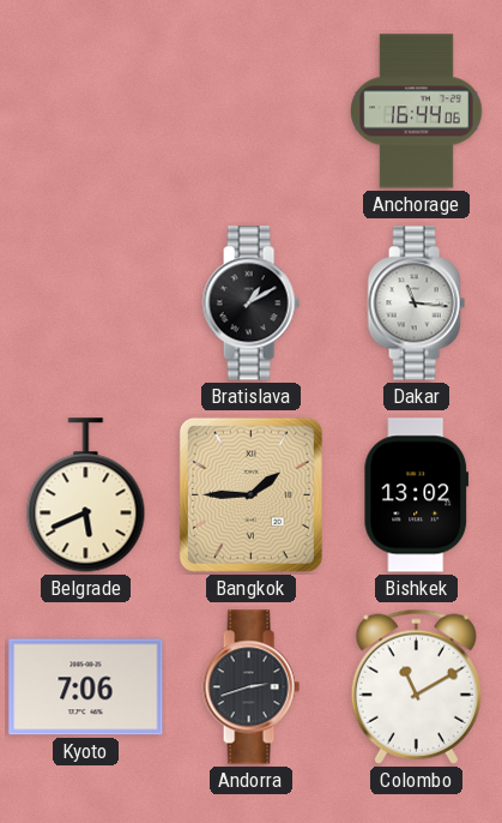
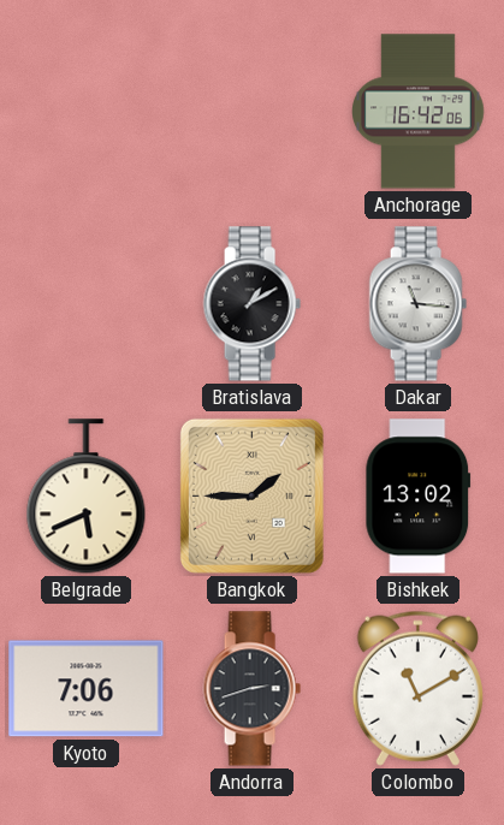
Anchorage: 16:44 -> 16:42 (419, 112)
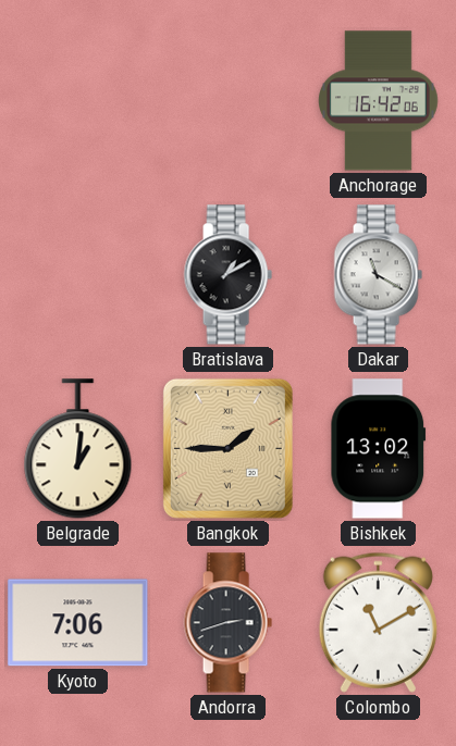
Dakar: 11:16 -> 11:20 (378, 275)
Belgrade: 5:41 -> 1:01 (78, 449)
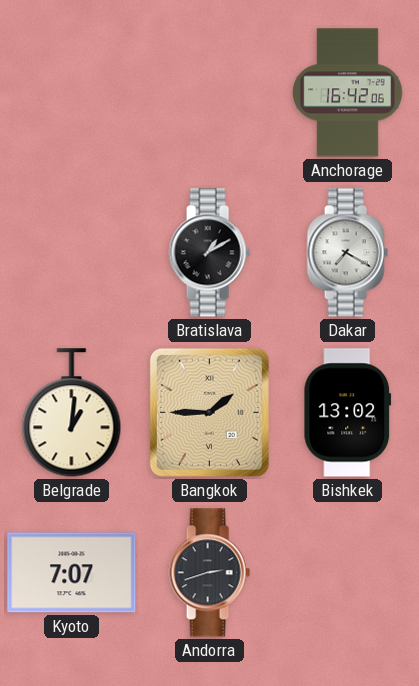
Dakar: 11:20 -> 7:20 (347, 253)
Kyoto: 7:06 -> 7:07 (72, 573)
Colombo: 11:10 -> none (378, 622)
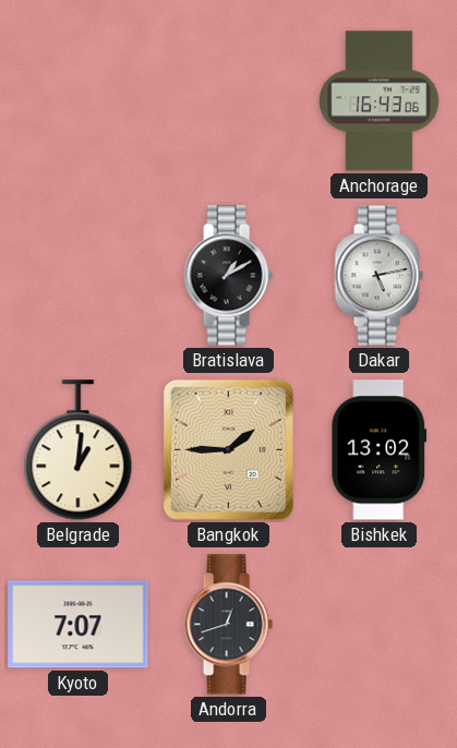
Anchorage: 16:42 -> 16:43 (380, 101)
Dakar: 7:20 -> 5:13 (378, 276)
Andorra: 2:42 -> 12:42 (228, 625)
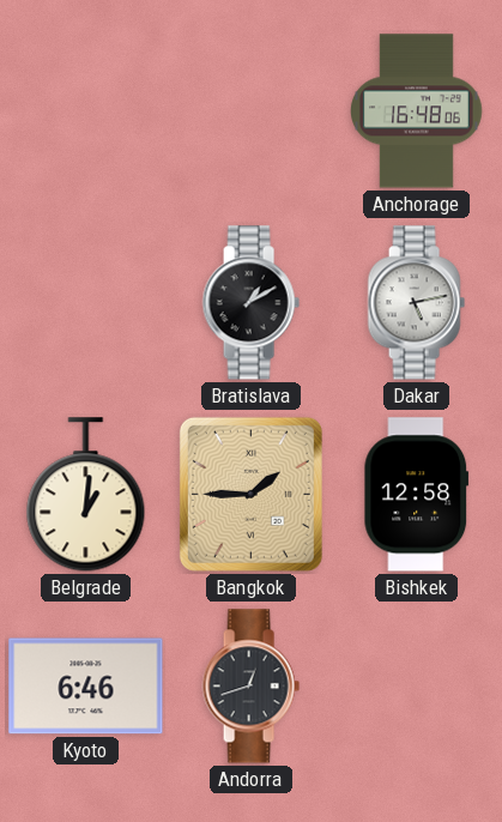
Anchorage: 16:43 -> 16:48 (417, 111)
Bishkek: 13:02 -> 12:58 (417, 495)
Kyoto: 7:07 -> 6:46 (86, 687)
